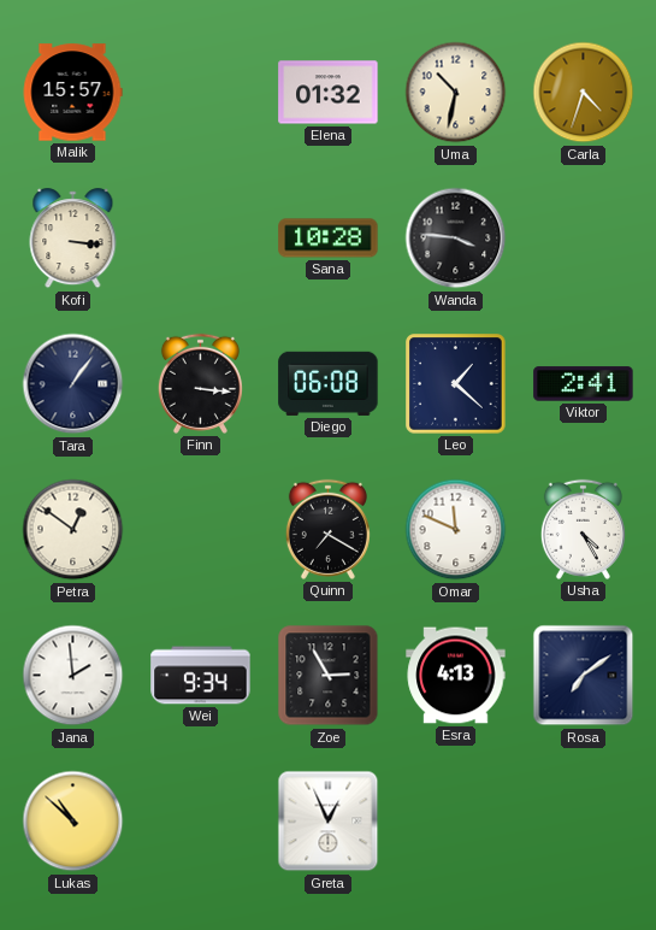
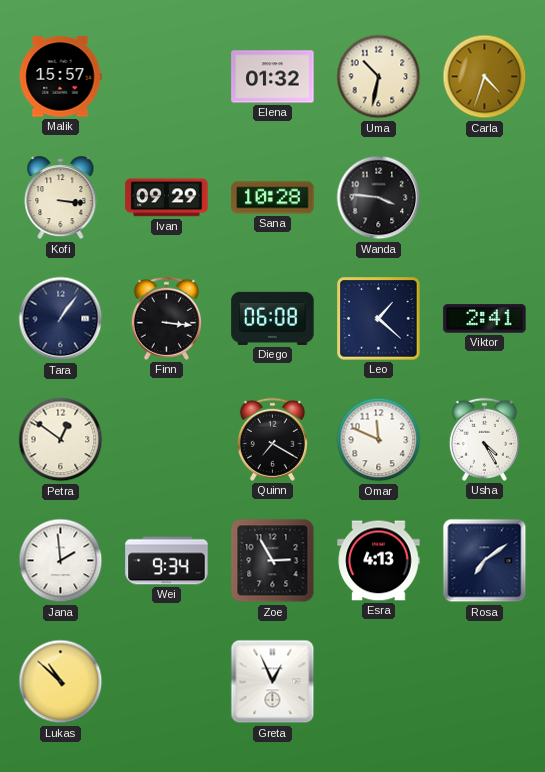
Ivan: none -> 09:29 (167, 198)
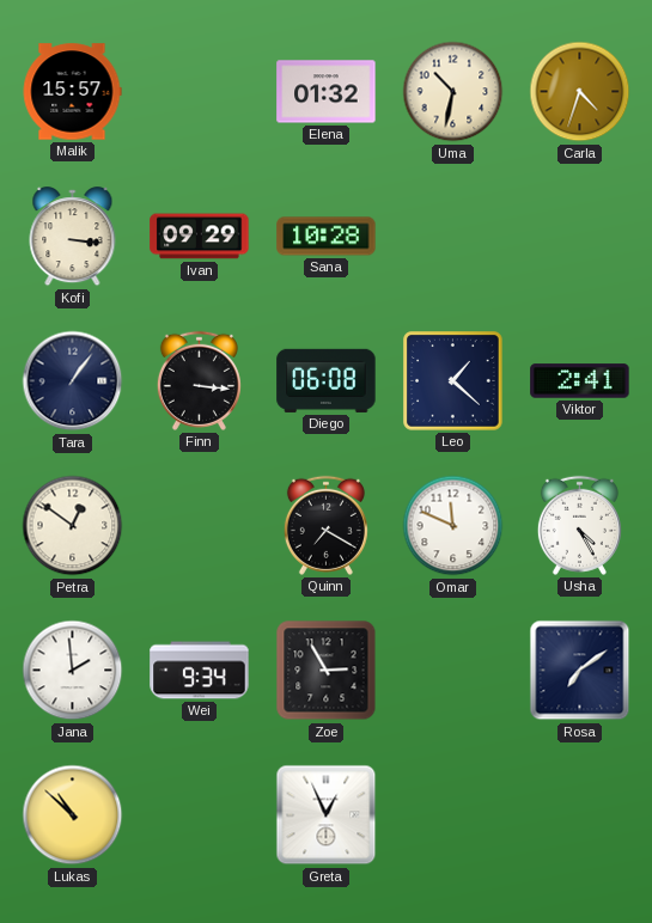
Wanda: 3:46 -> none (379, 198)
Esra: 4:13 -> none (379, 561)
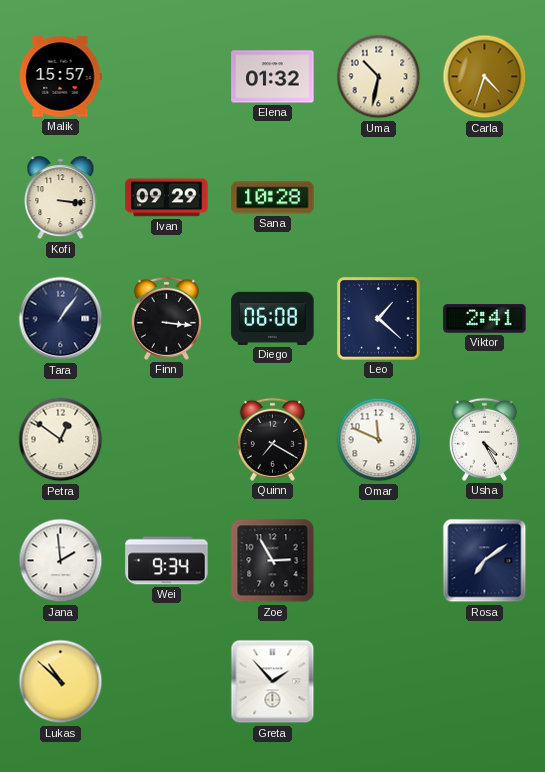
Greta: 12:56 -> 1:53 (273, 682)
